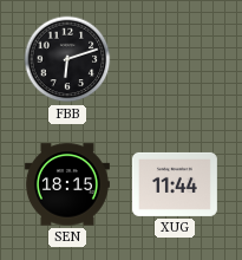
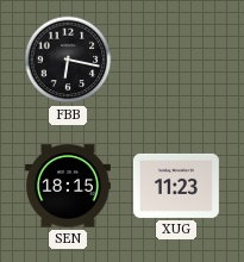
FBB: 6:12 -> 6:17 (68, 60)
XUG: 11:44 -> 11:23 (176, 186)
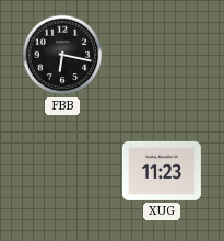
SEN: 18:15 -> none (68, 186)
